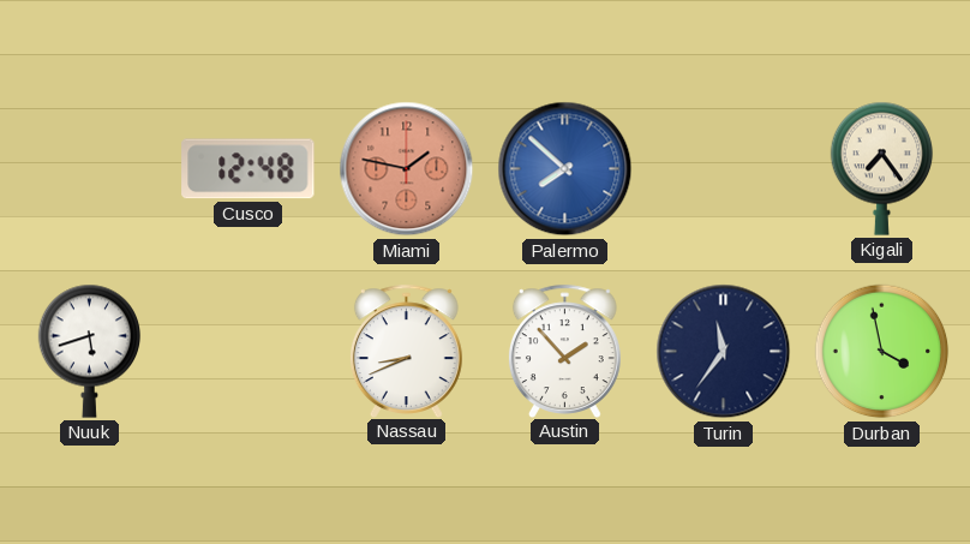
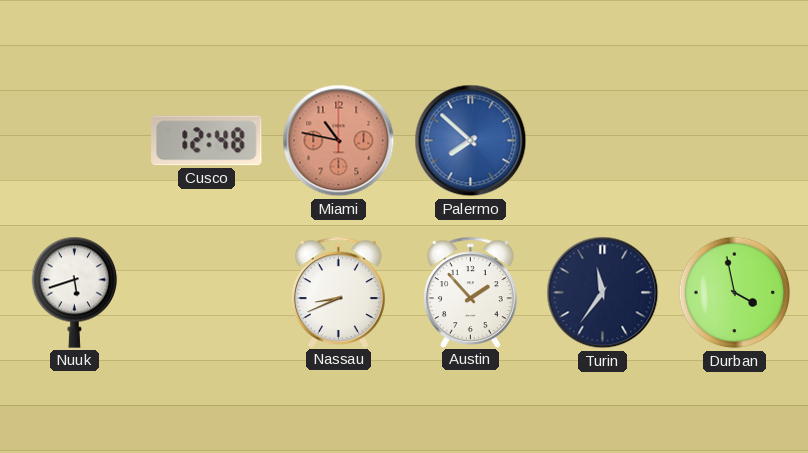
Miami: 1:47 -> 10:47 (339, 141)
Kigali: 7:24 -> none (882, 168)
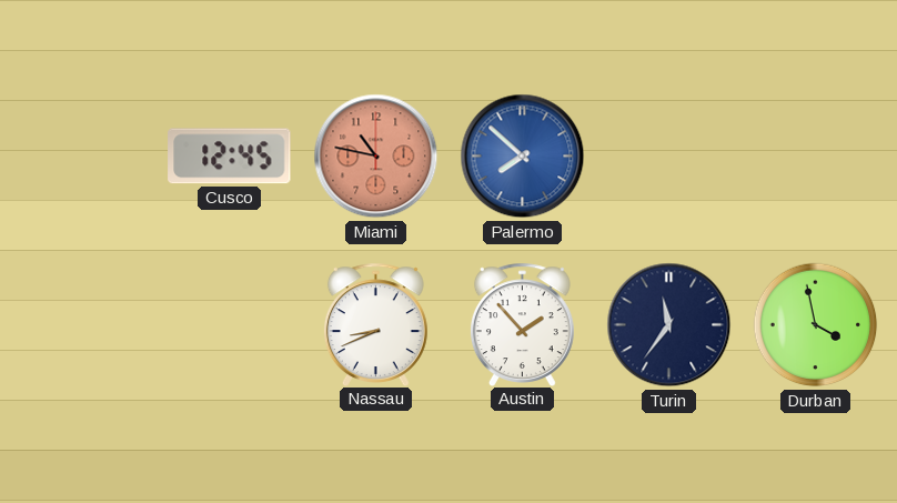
Cusco: 12:48 -> 12:45 (230, 157)
Nuuk: 5:42 -> none (75, 292)
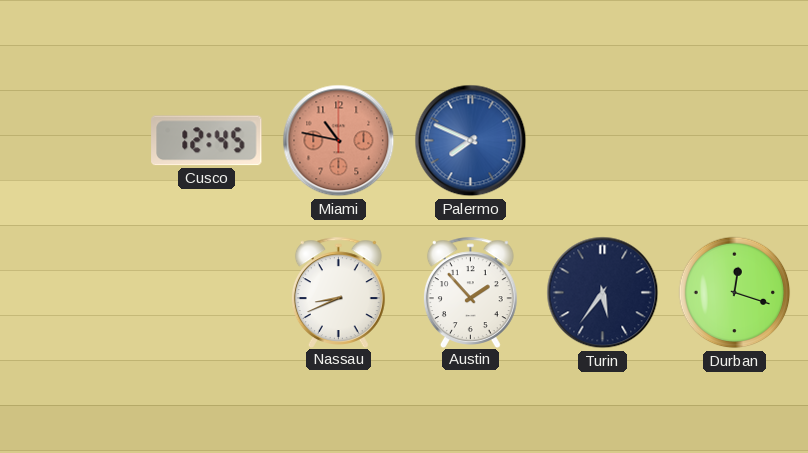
Palermo: 7:52 -> 7:49 (471, 141)
Turin: 11:36 -> 5:36 (603, 293)
Durban: 3:58 -> 12:18 (735, 293)
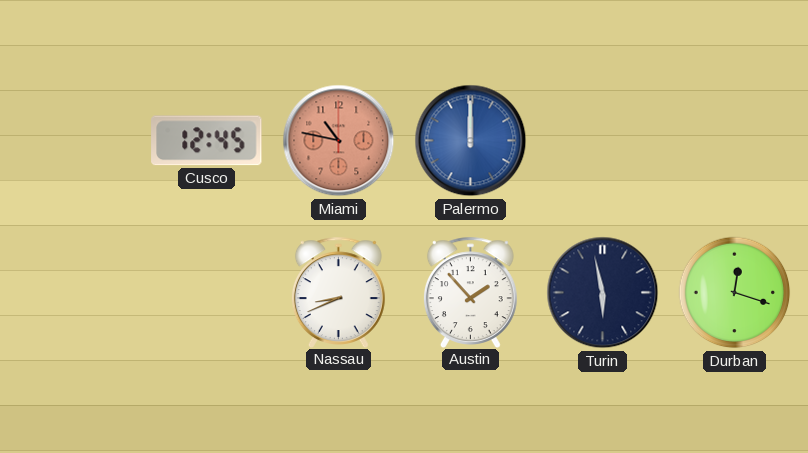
Palermo: 7:49 -> 12:00 (471, 141)
Turin: 5:36 -> 5:58 (603, 293)
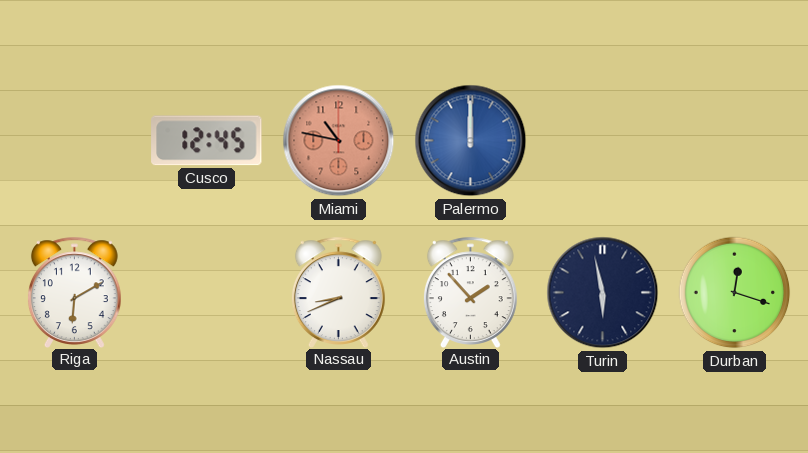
Riga: none -> 6:10 (74, 292)
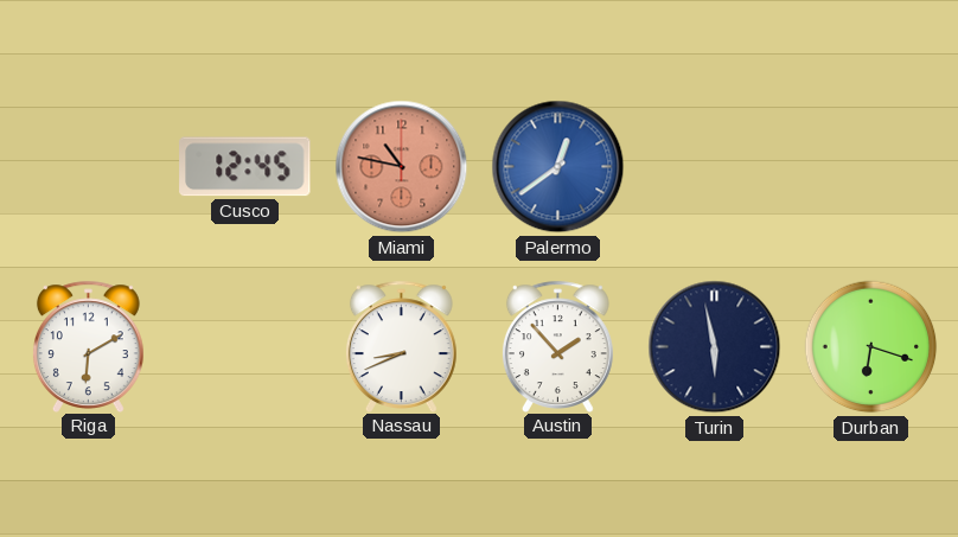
Palermo: 12:00 -> 12:39 (558, 167)
Durban: 12:18 -> 6:18 (871, 347)
